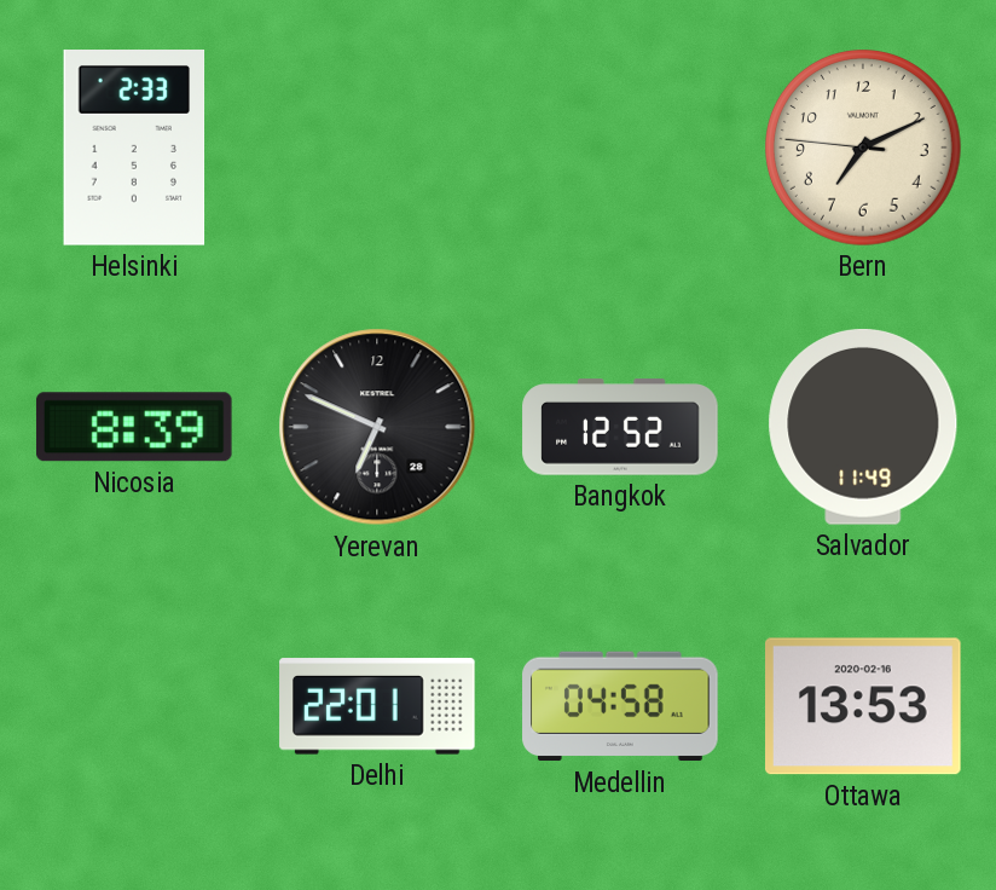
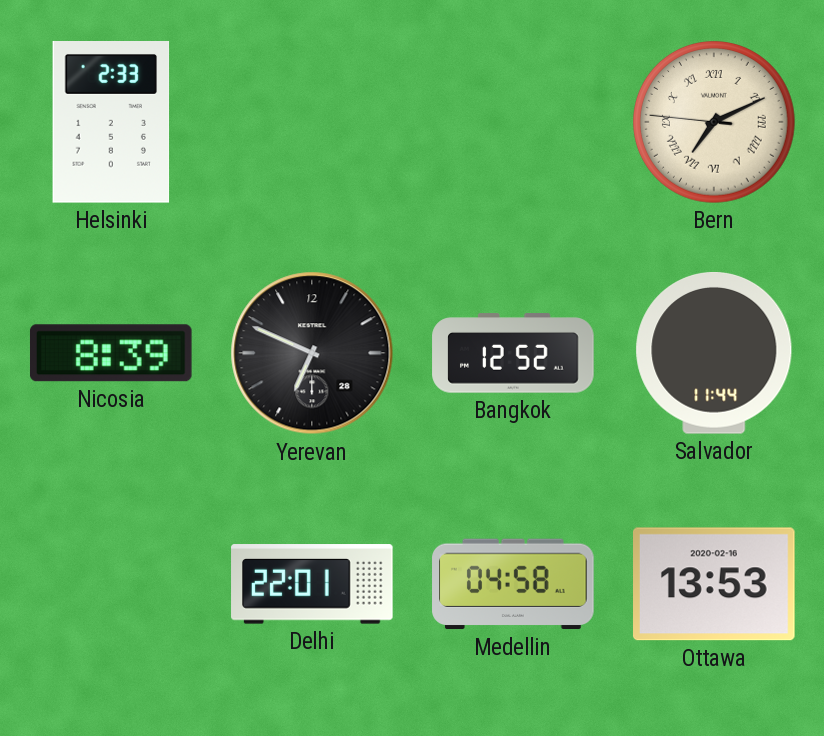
Bern numerals: Arabic -> Roman (715, 123)
Salvador: 11:49 -> 11:44 (714, 354)
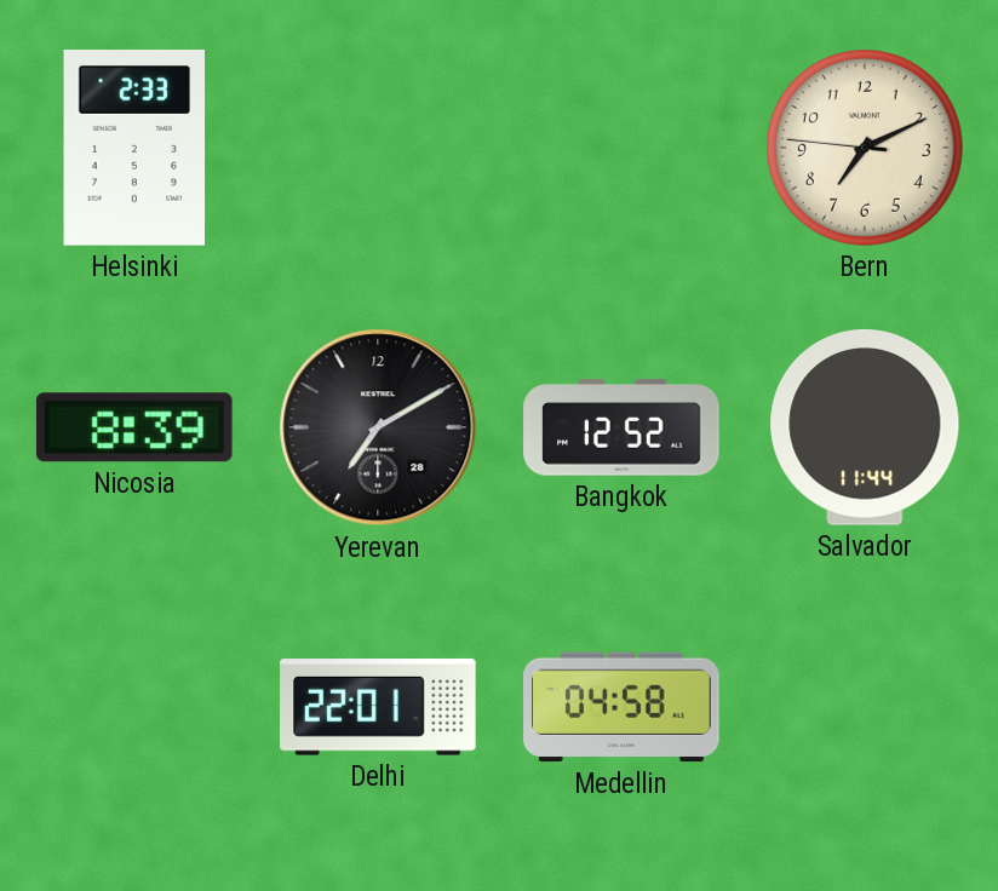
Bern numerals: Roman -> Arabic (866, 149)
Yerevan: 6:49 -> 7:10 (378, 427)
Ottawa: 13:53 -> none (715, 584)
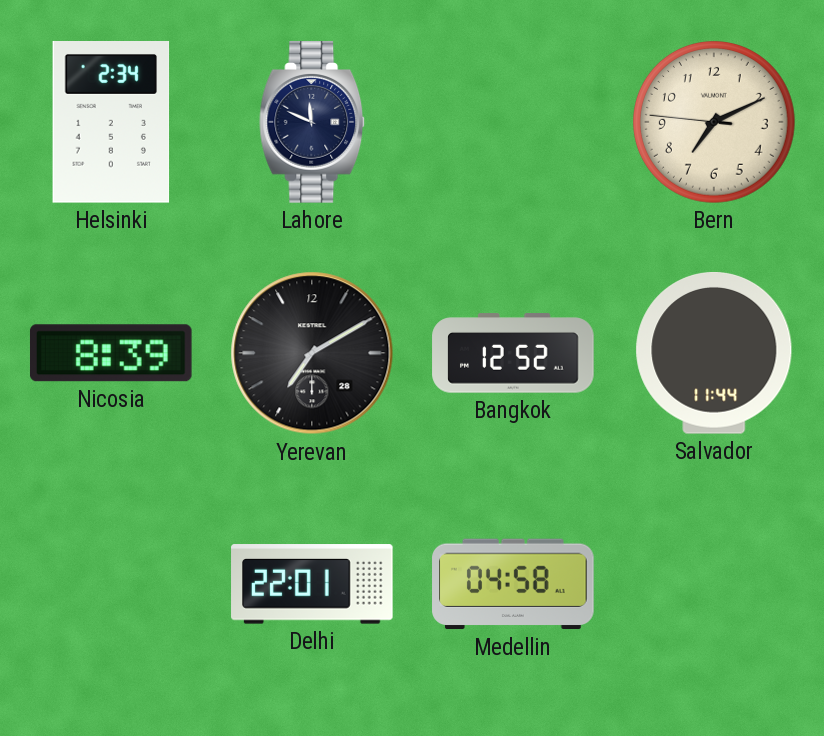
Helsinki: 2:33 -> 2:34 (111, 123)
Lahore: none -> 11:49 (313, 122)
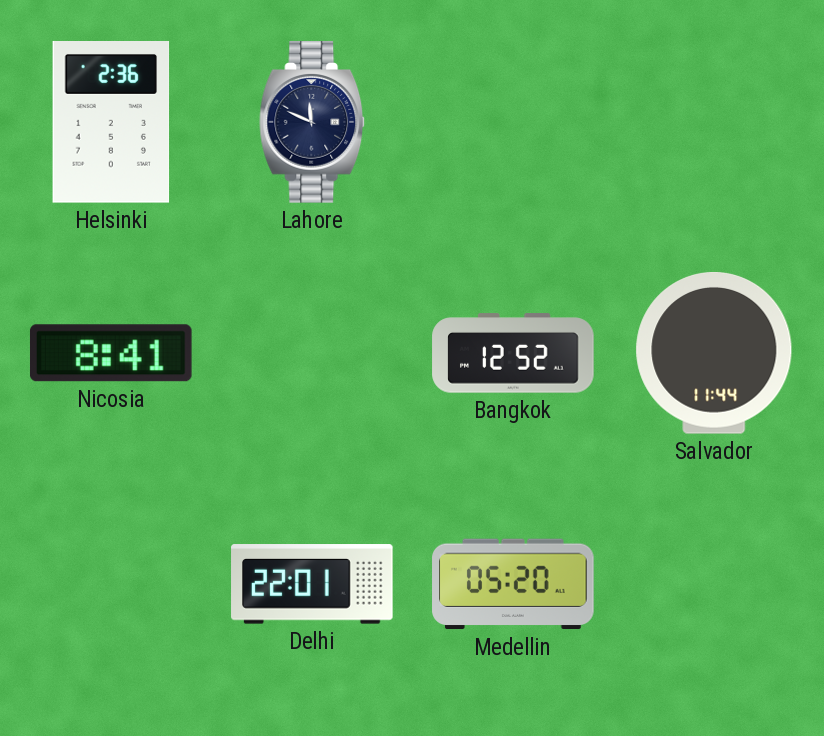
Helsinki: 2:34 -> 2:36 (111, 123)
Bern: 7:10 -> none (715, 123)
Nicosia: 8:39 -> 8:41 (111, 353)
Yerevan: 7:10 -> none (312, 353)
Medellin: 04:58 -> 05:20 (513, 584)
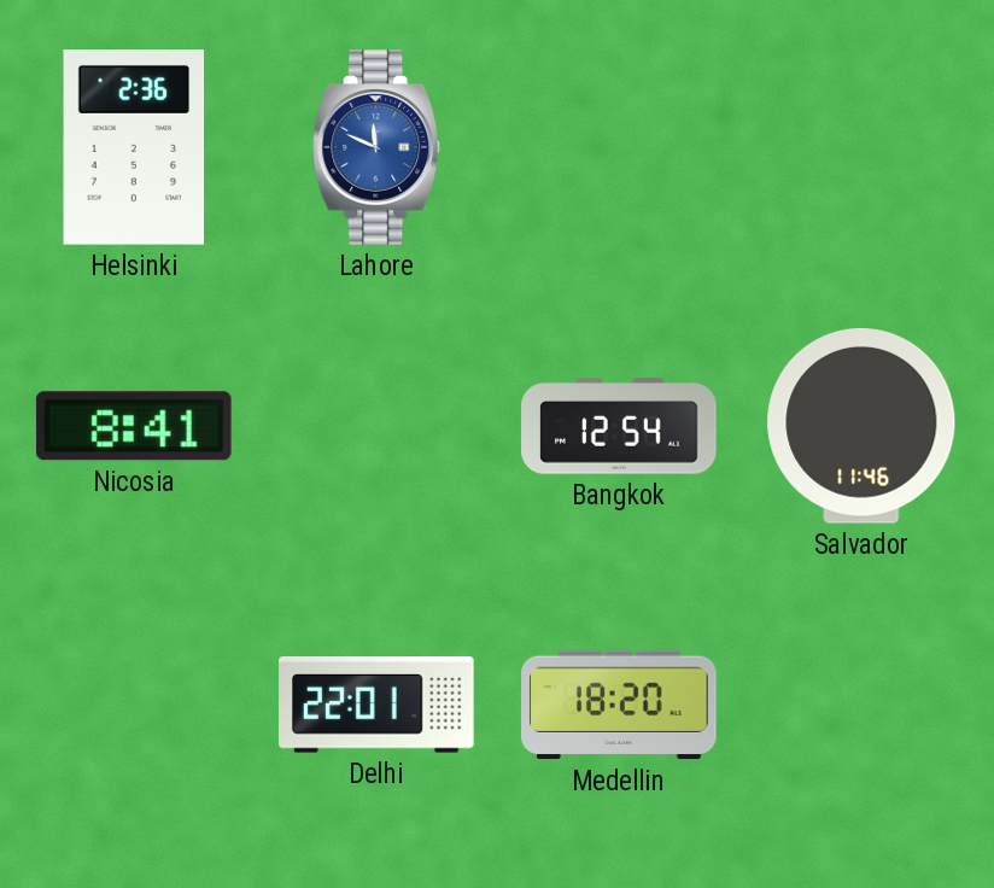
Lahore dial: navy -> blue (378, 147)
Bangkok: 12:52 -> 12:54 (619, 426)
Salvador: 11:44 -> 11:46 (861, 427)
Medellin: 05:20 -> 18:20 (619, 705)
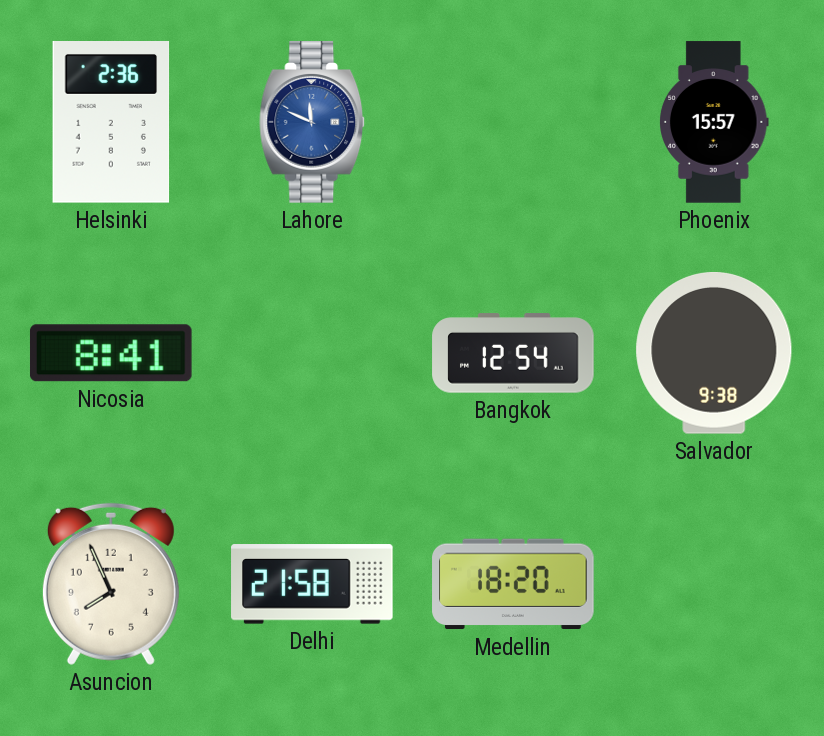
Phoenix: none -> 15:57 (715, 122)
Salvador: 11:46 -> 9:38 (714, 354)
Asuncion: none -> 7:56 (111, 584)
Delhi: 22:01 -> 21:58 (312, 584)
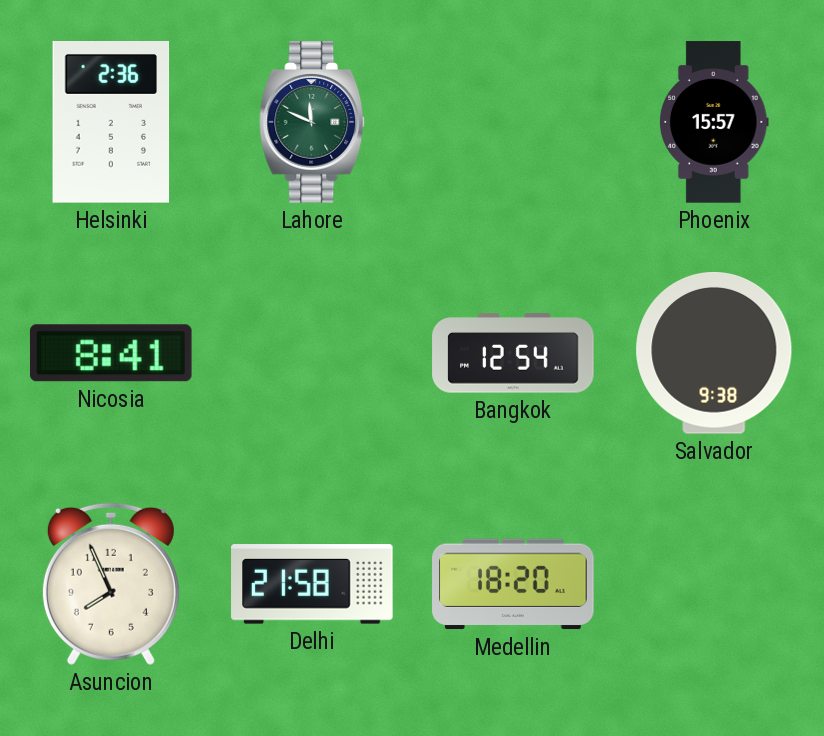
Lahore dial: blue -> green (313, 122)
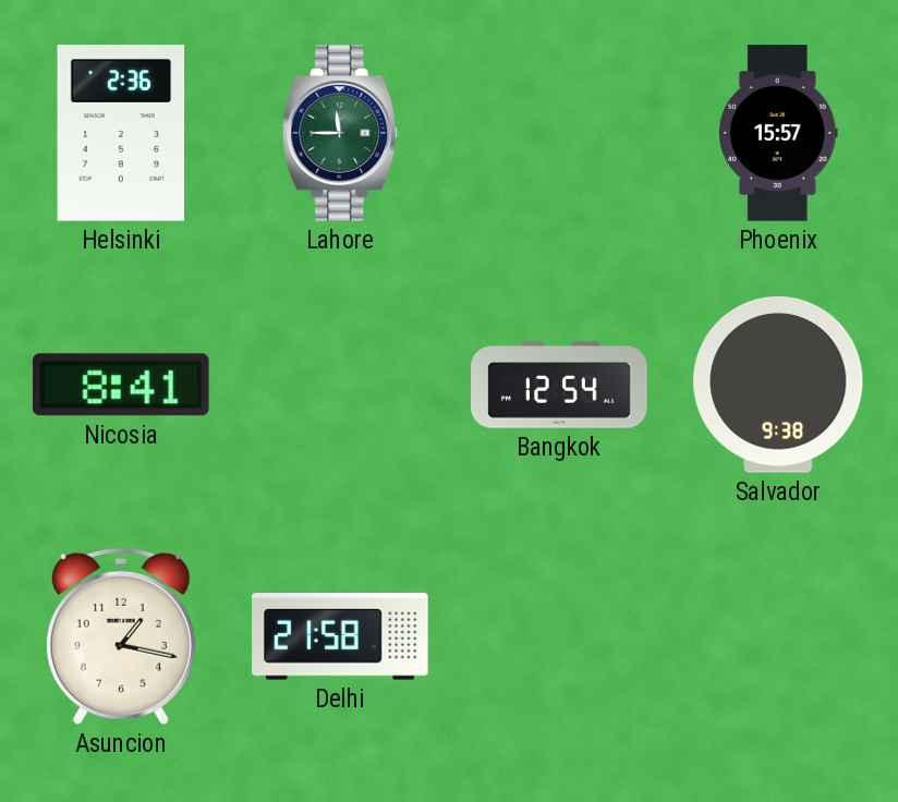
Lahore: 11:49 -> 11:45 (341, 133)
Asuncion: 7:56 -> 1:17 (121, 636)
Medellin: 18:20 -> none (513, 584)
